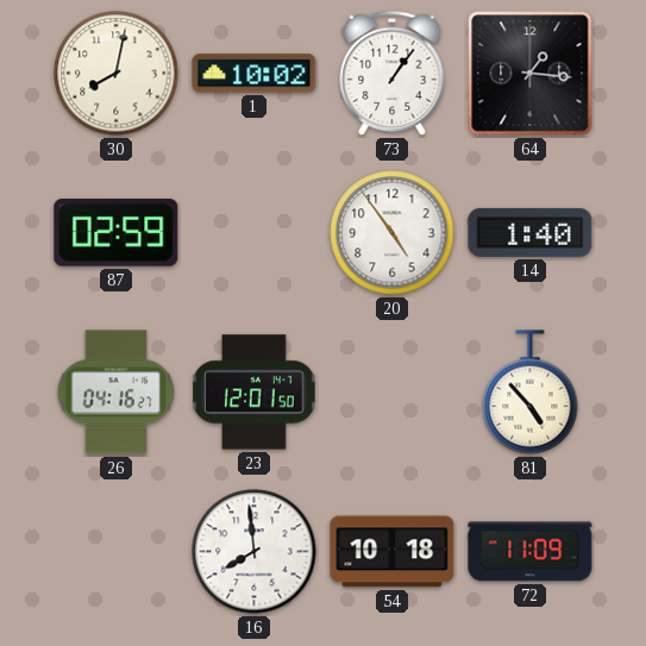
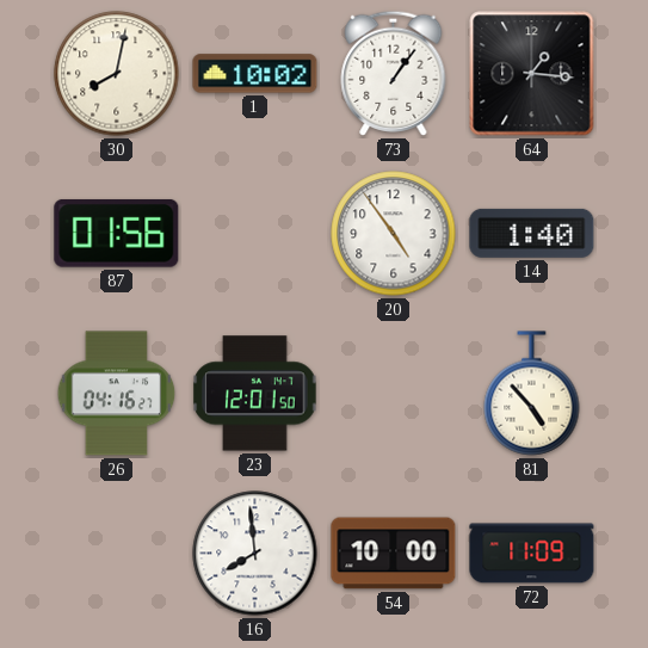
87: 02:59 -> 01:56 (117, 233)
54: 10:18 -> 10:00 (394, 554)
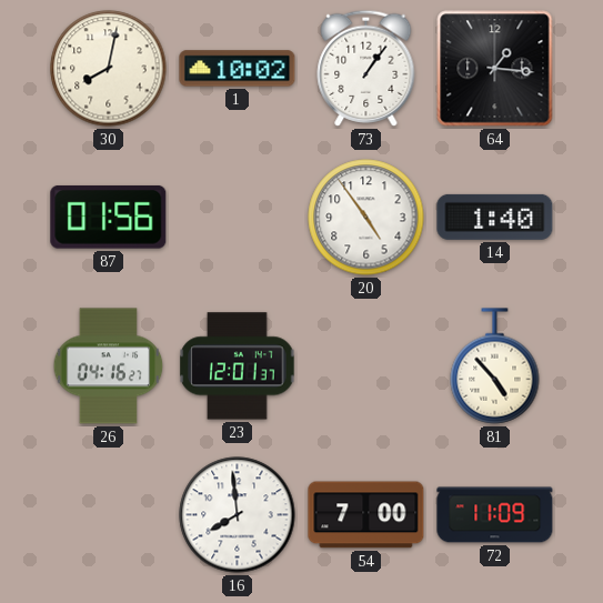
23: 12:01:50 -> 12:01:37 (238, 366)
54: 10:00 -> 7:00 (366, 515)
